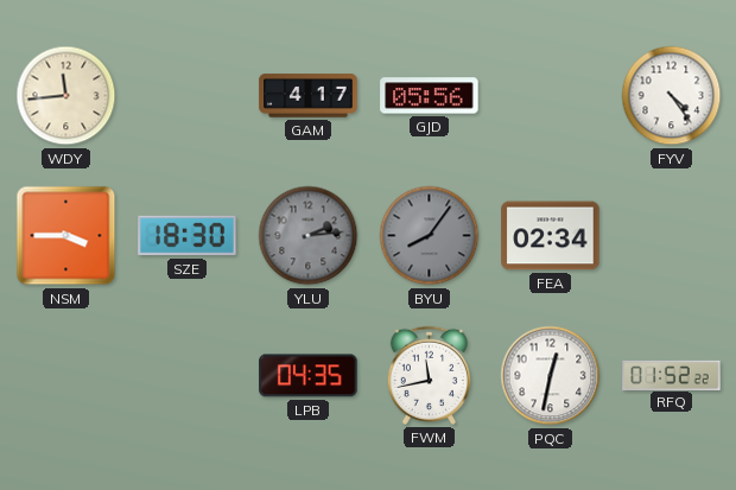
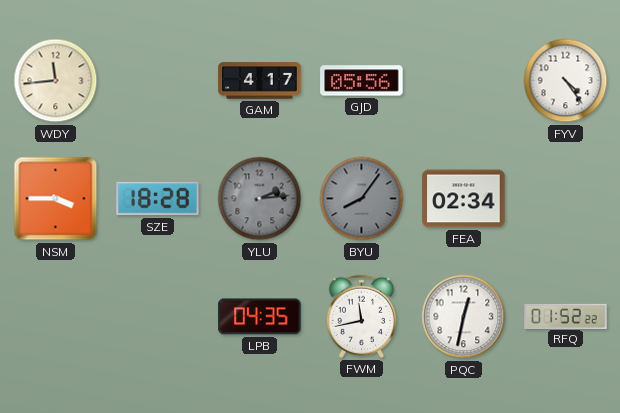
SZE: 18:30 -> 18:28 (158, 199)
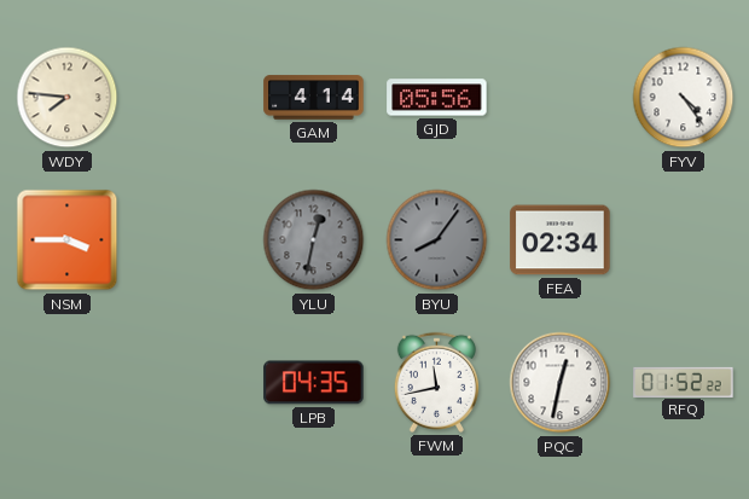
WDY: 11:44 -> 7:46 (68, 98)
GAM: 4:17 -> 4:14 (314, 98)
SZE: 18:28 -> none (158, 199)
YLU: 2:14 -> 12:32 (314, 240)
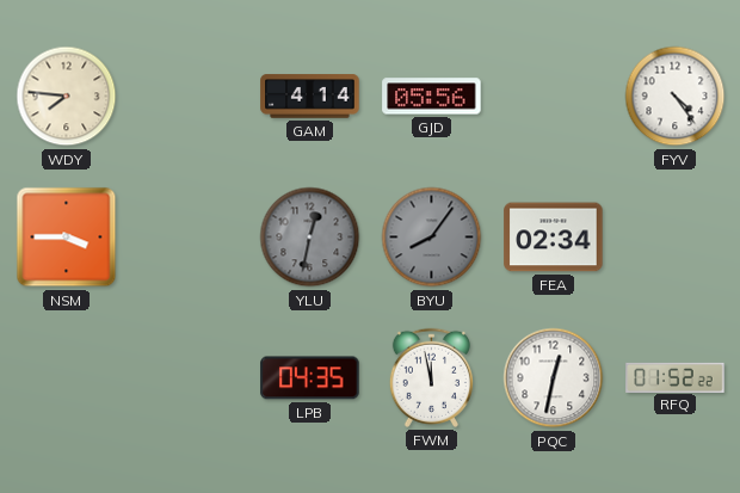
FWM: 11:43 -> 11:58 (431, 377)
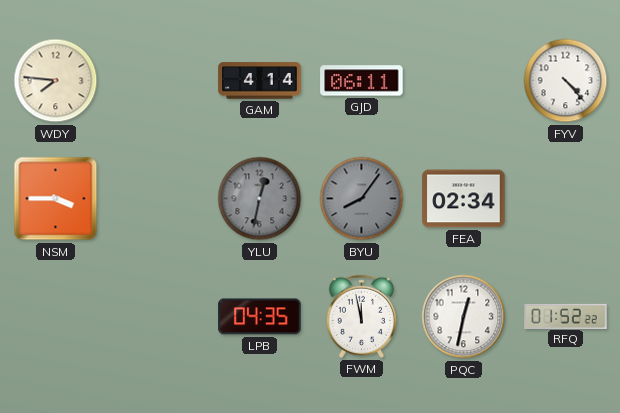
GJD: 05:56 -> 06:11 (362, 81)
FYV: 4:24 -> 4:23 (566, 81)
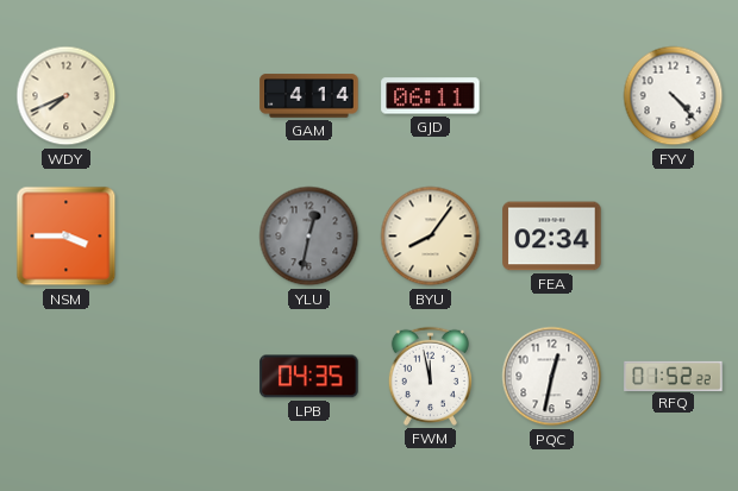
WDY: 7:46 -> 7:41 (67, 96)
BYU dial: grey -> cream (431, 237)
